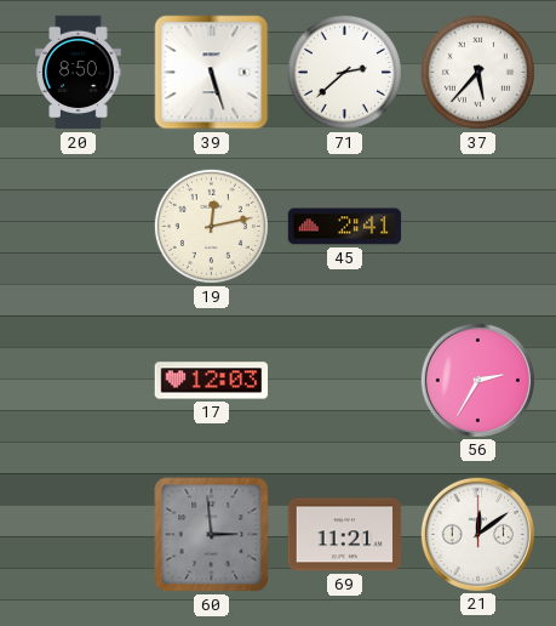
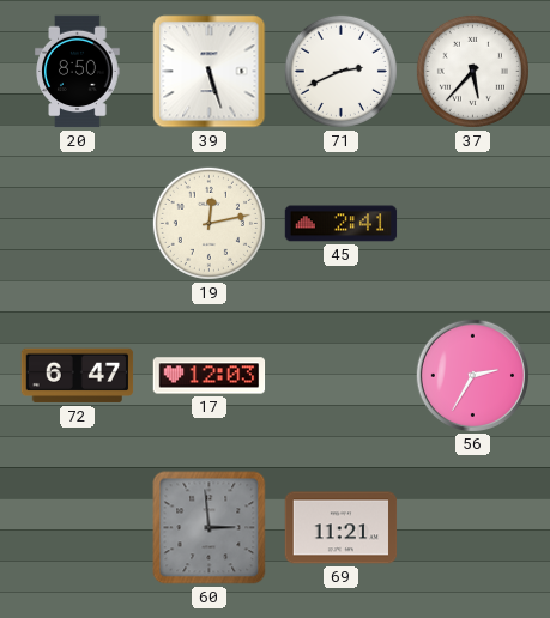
71: 2:38 -> 2:41 (340, 71)
72: none -> 6:47 (78, 376)
21: 12:09 -> none (477, 534)
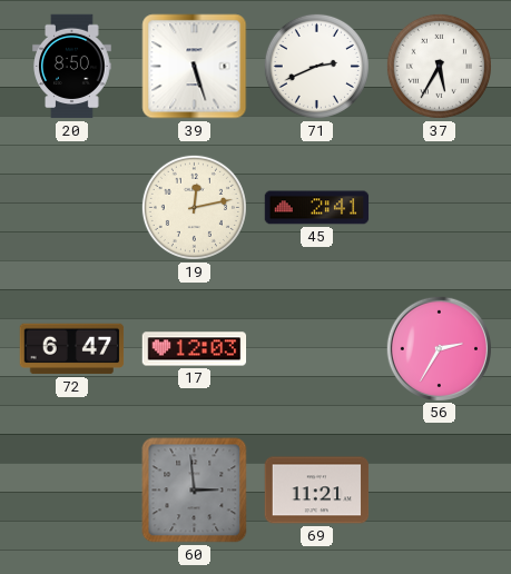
37: 5:37 -> 5:35 (439, 66)
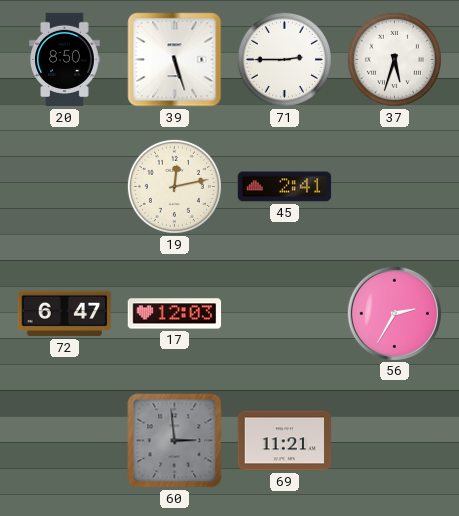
71: 2:41 -> 2:45 (284, 59)
37: 5:35 -> 5:33 (394, 59)
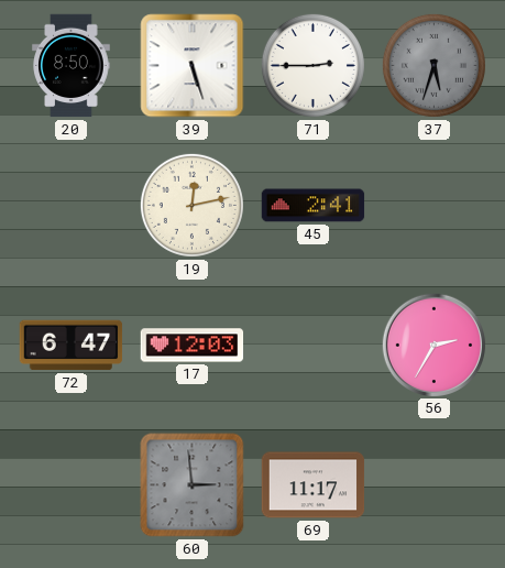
37 dial: white -> grey (433, 65)
69: 11:21 -> 11:17 (314, 485)
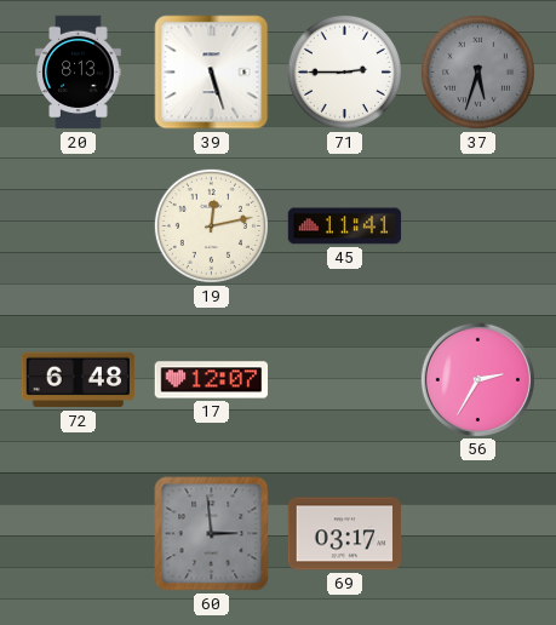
20: 8:50 -> 8:13 (79, 73)
45: 2:41 -> 11:41 (345, 227)
72: 6:47 -> 6:48 (79, 380)
17: 12:03 -> 12:07 (212, 380)
69: 11:17 -> 03:17 (345, 534)
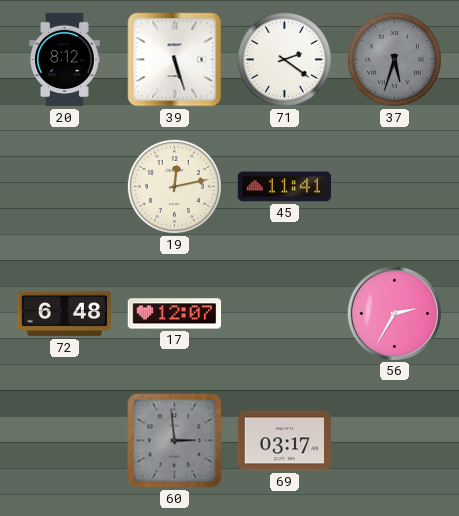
20: 8:13 -> 8:12 (65, 60)
71: 2:45 -> 2:21 (284, 59)
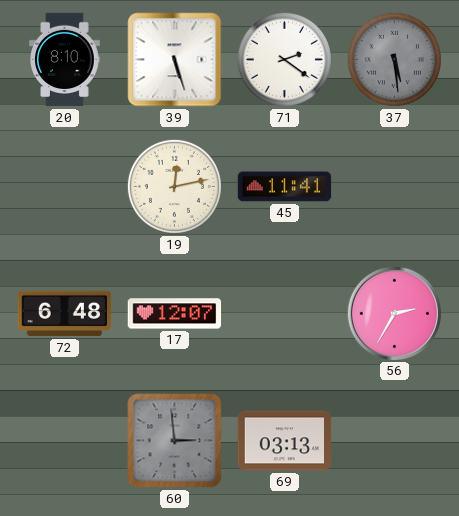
20: 8:12 -> 8:10 (65, 60)
37: 5:33 -> 5:29 (394, 59)
69: 03:17 -> 03:13 (285, 441)
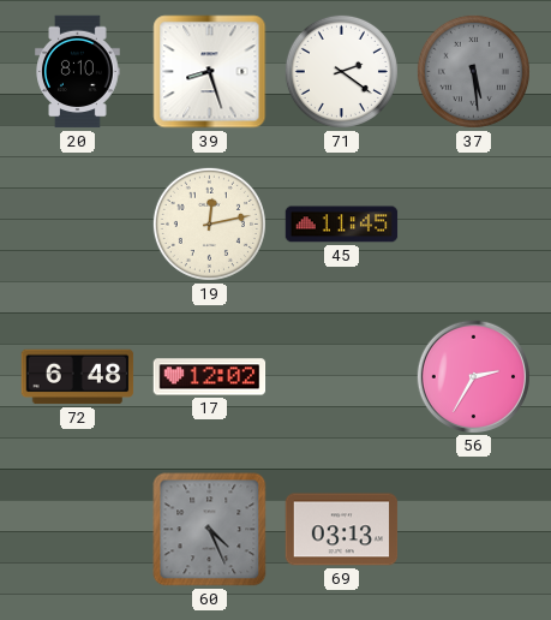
39: 5:27 -> 8:27 (210, 72)
45: 11:41 -> 11:45 (342, 225)
17: 12:07 -> 12:02 (210, 377)
60: 2:59 -> 4:26 (210, 530)
